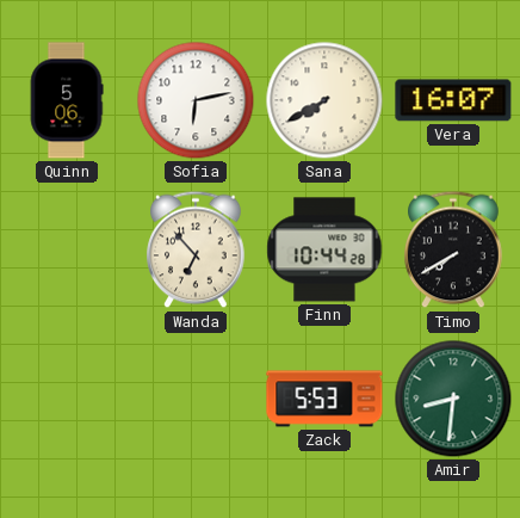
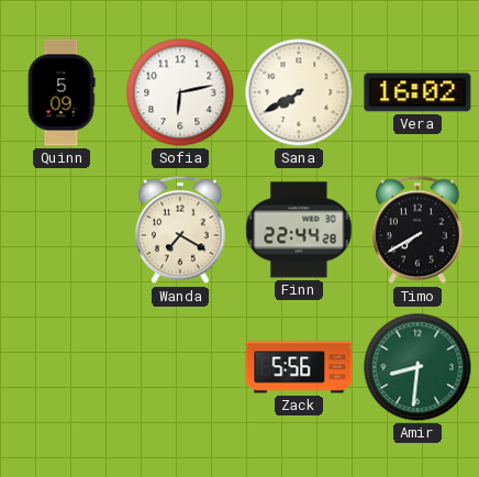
Quinn: 5:06 -> 5:09 (62, 92)
Vera: 16:07 -> 16:02 (417, 92)
Wanda: 6:53 -> 7:20 (180, 230)
Finn: 10:44 -> 22:44 (299, 230)
Zack: 5:53 -> 5:56 (299, 367)
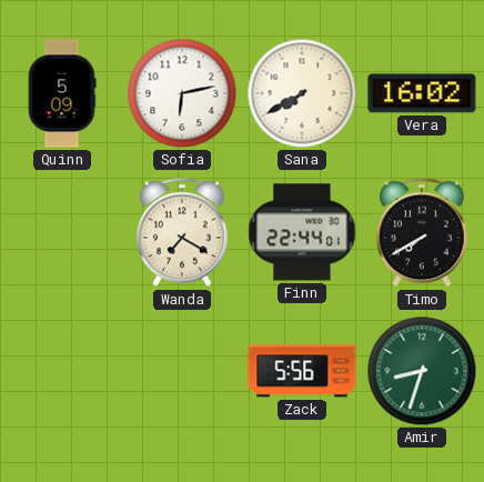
Finn: 22:44:28 -> 22:44:01 (302, 232)
Amir: 8:31 -> 8:33 (422, 371)
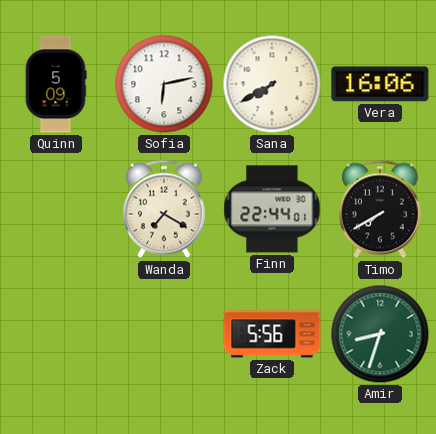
Vera: 16:02 -> 16:06 (380, 84)
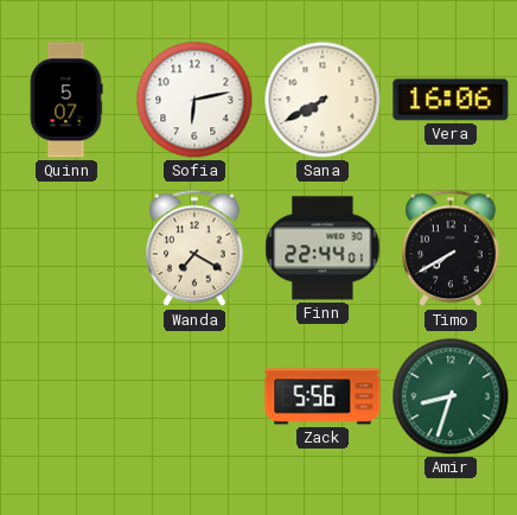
Quinn: 5:09 -> 5:07 (66, 100)
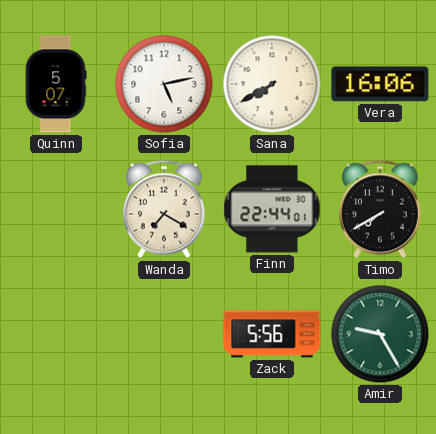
Sofia: 6:13 -> 5:13 (164, 84)
Amir: 8:33 -> 9:25 (380, 334)
